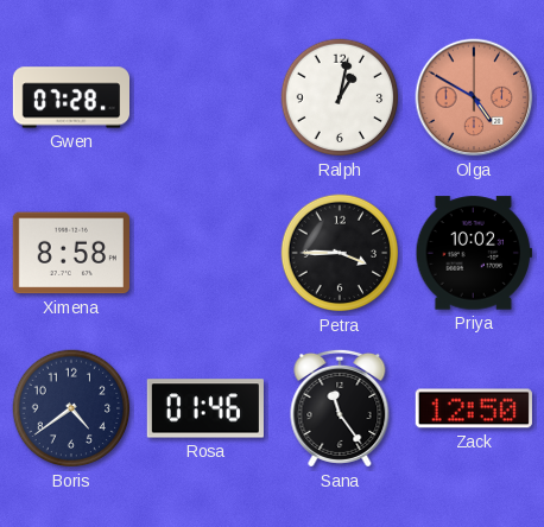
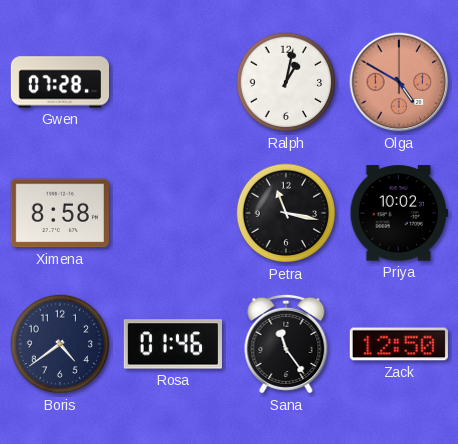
Petra: 3:45 -> 11:17 (286, 213)
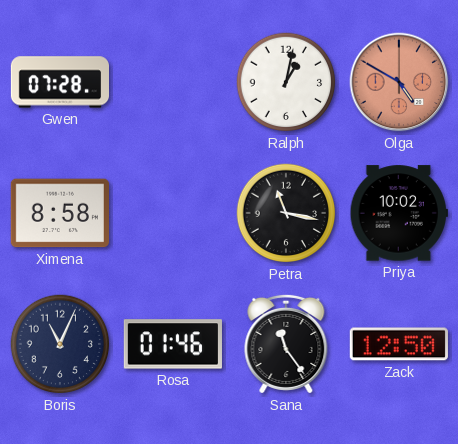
Boris: 4:39 -> 11:04 (60, 344)
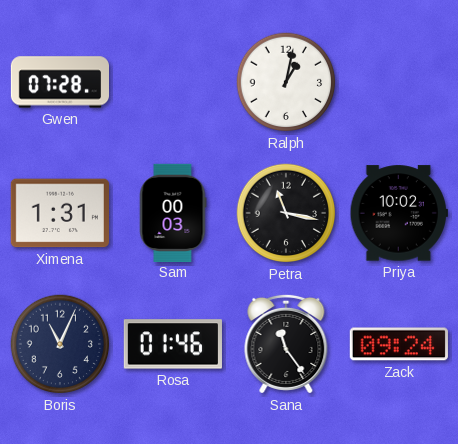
Olga: 4:50 -> none (399, 82)
Ximena: 8:58 -> 1:31 (60, 213)
Sam: none -> 00:03 (173, 212)
Zack: 12:50 -> 09:24 (399, 344)
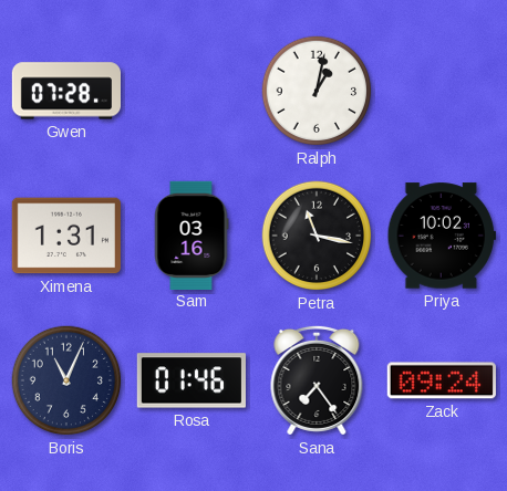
Sam: 00:03 -> 03:16 (192, 234)
Sana: 11:24 -> 7:24 (317, 380)
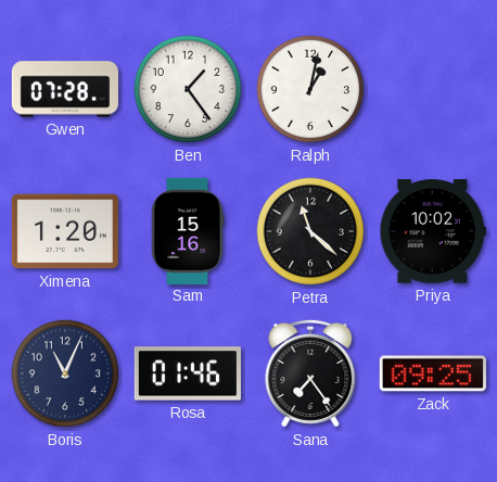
Ben: none -> 1:24 (188, 89)
Ximena: 1:31 -> 1:20 (65, 231)
Sam: 03:16 -> 15:16 (188, 230)
Petra: 11:17 -> 11:22 (310, 231)
Zack: 09:24 -> 09:25 (433, 373)
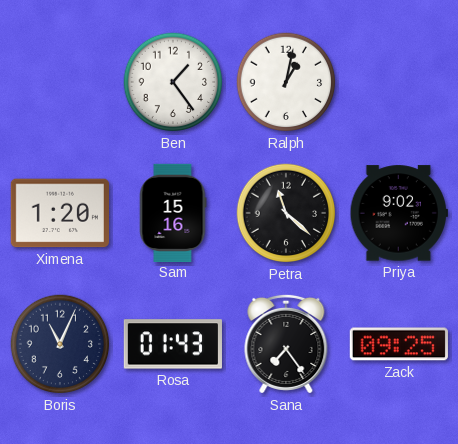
Gwen: 07:28 -> none (64, 89)
Priya: 10:02 -> 9:02 (399, 213)
Rosa: 01:46 -> 01:43 (173, 344)
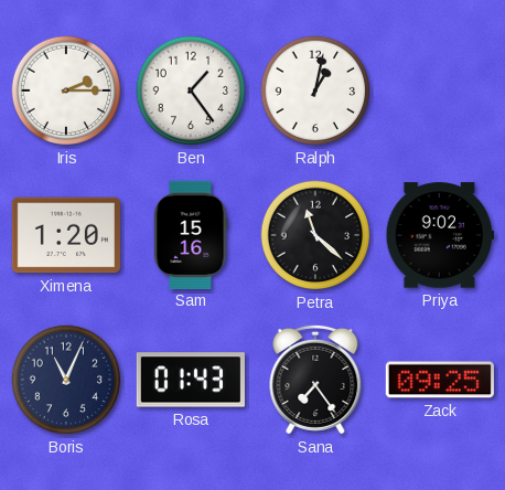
Iris: none -> 2:15 (66, 90)
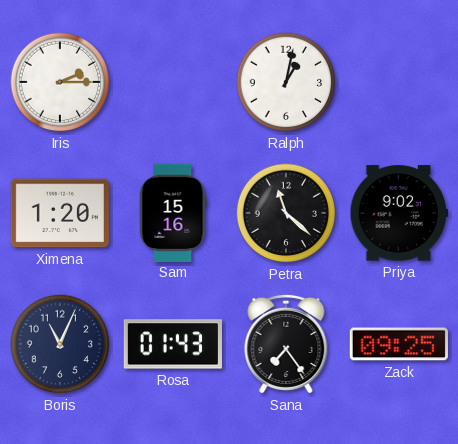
Ben: 1:24 -> none (191, 90)
